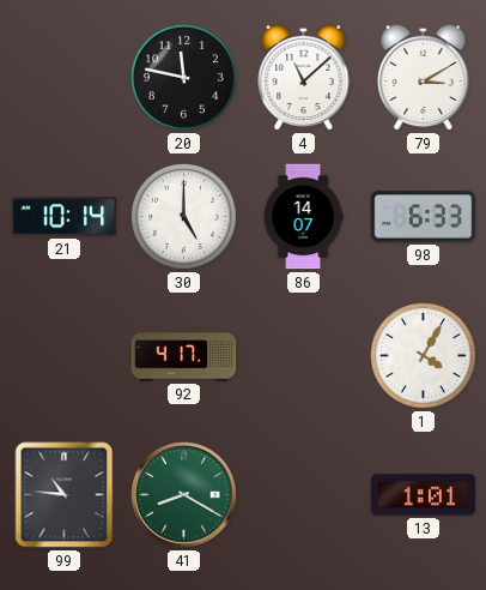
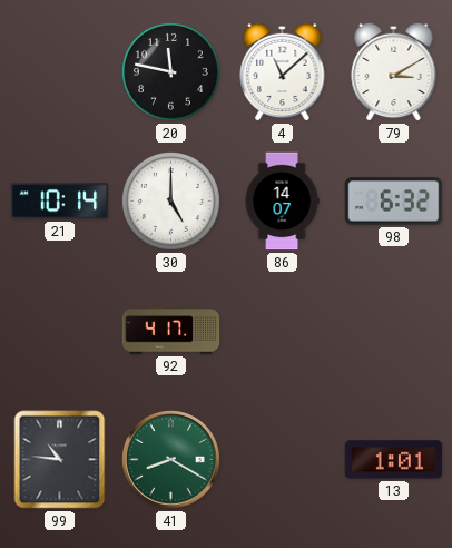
98: 6:33 -> 6:32 (394, 202)
1: 4:05 -> none (424, 356)
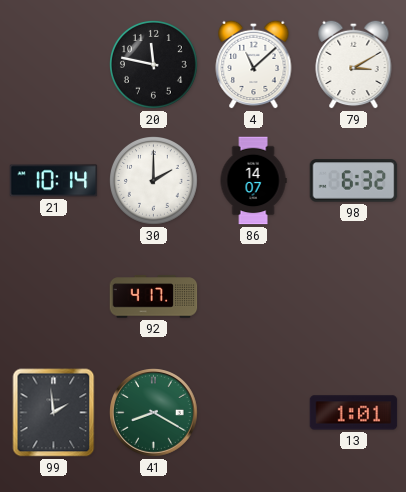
30: 5:00 -> 2:00 (154, 181)
99: 10:46 -> 1:59 (54, 413)
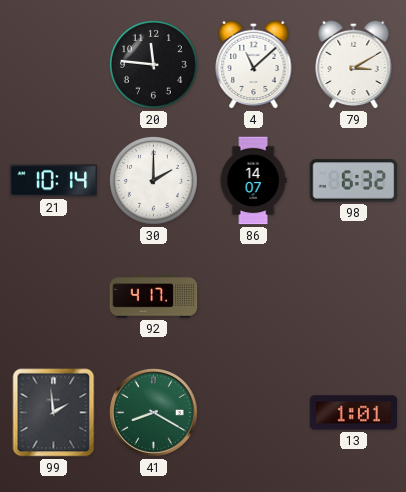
20: 11:47 -> 11:46 (154, 65)
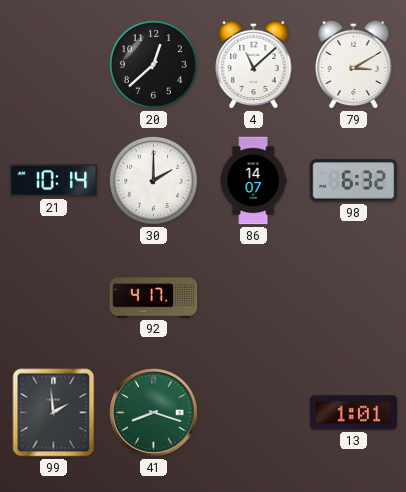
20: 11:46 -> 12:38 (154, 65)
41: 8:20 -> 8:18 (154, 413)
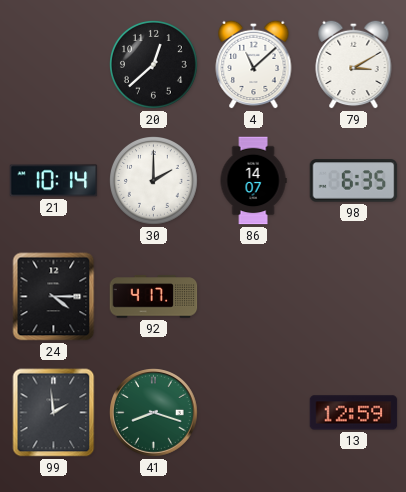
98: 6:32 -> 6:35 (354, 181)
24: none -> 4:15 (54, 297)
13: 1:01 -> 12:59 (354, 413)
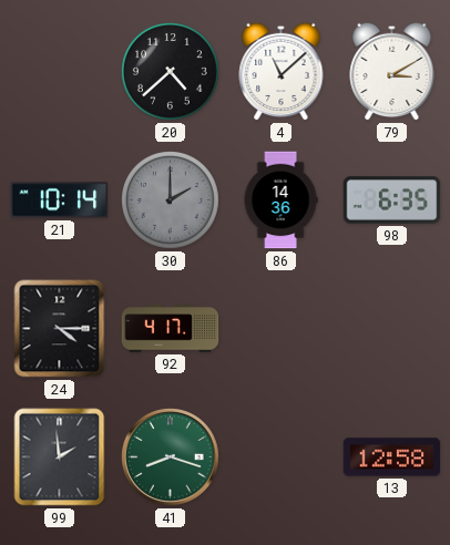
20: 12:38 -> 4:38 (171, 72)
30 dial: white -> grey (171, 200)
86: 14:07 -> 14:36 (280, 200)
13: 12:59 -> 12:58 (392, 457)
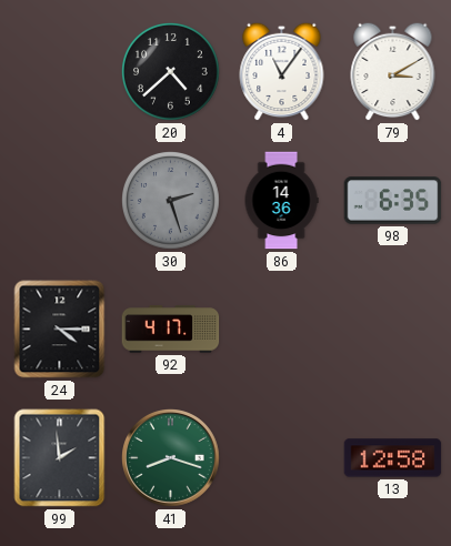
4: 11:08 -> 11:06 (282, 71)
21: 10:14 -> none (60, 200)
30: 2:00 -> 2:27 (171, 201)
